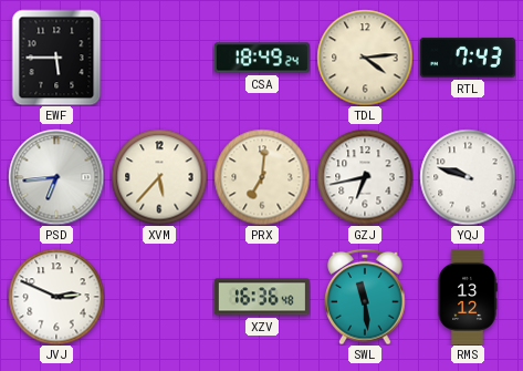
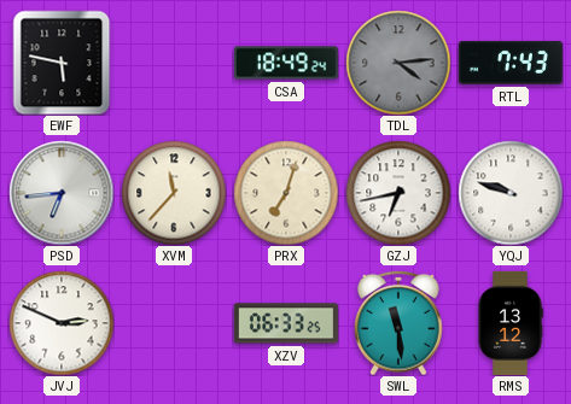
EWF: 5:45 -> 5:47 (62, 63)
TDL dial: cream -> grey (398, 63)
XVM: 5:37 -> 11:37 (174, 193)
PRX: 7:01 -> 7:03 (286, 193)
XZV: 16:36 -> 06:33 (286, 323)
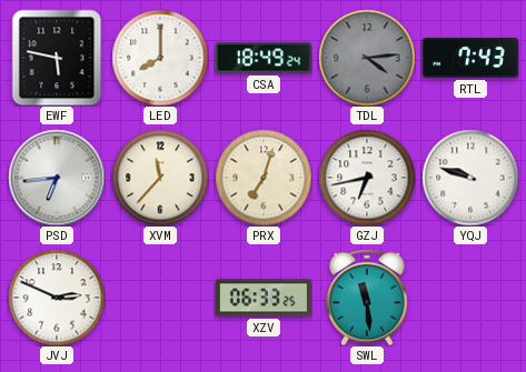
LED: none -> 8:00 (160, 58)
RMS: 13:12 -> none (511, 323)
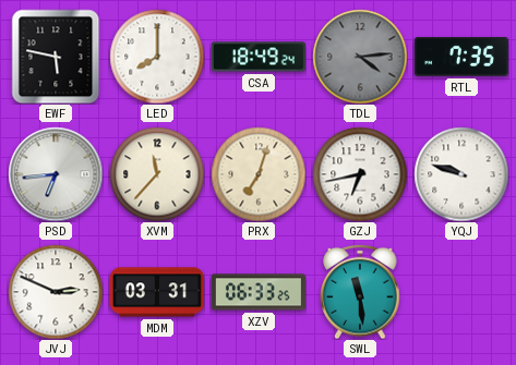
RTL: 7:43 -> 7:35 (461, 57)
MDM: none -> 03:31 (157, 292)
